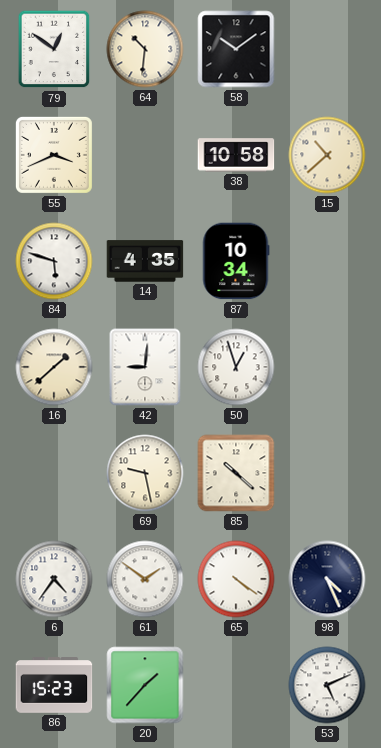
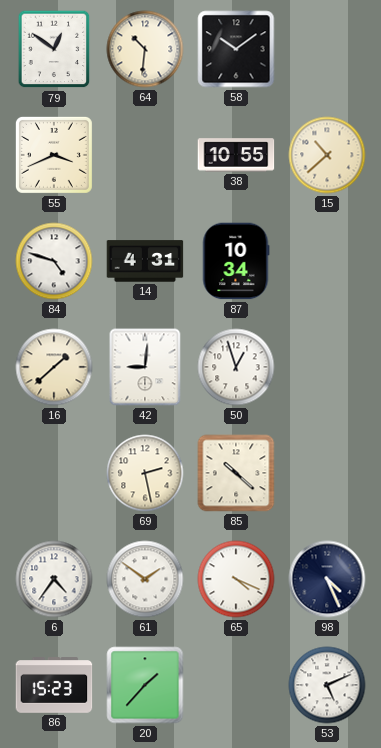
38: 10:58 -> 10:55 (236, 155)
84: 5:48 -> 4:48 (54, 261)
14: 4:35 -> 4:31 (145, 261)
69: 9:28 -> 2:28 (145, 473)
65: 4:21 -> 4:19 (236, 579)
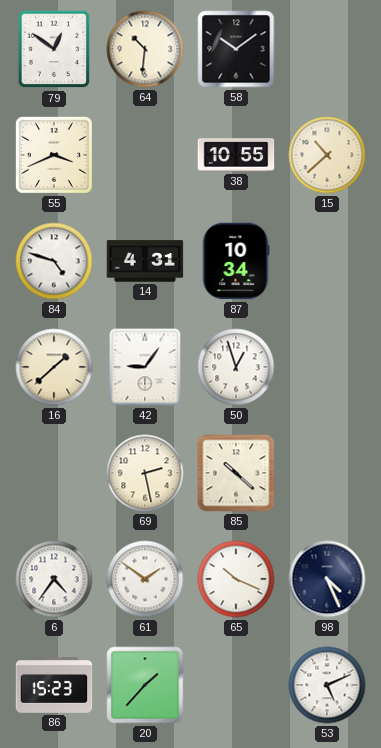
42: 9:01 -> 9:06 (145, 367)
65: 4:19 -> 10:19 (236, 579)
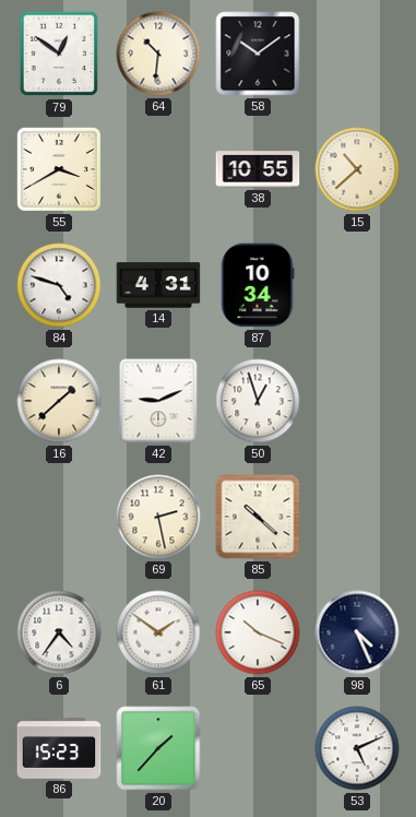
55: 3:41 -> 3:40 (59, 169)
42: 9:06 -> 9:11 (158, 401)
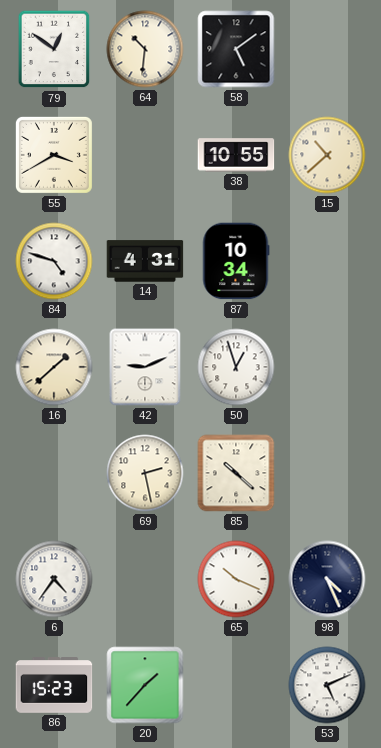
58: 10:09 -> 5:09 (236, 49)
61: 1:51 -> none (158, 632)
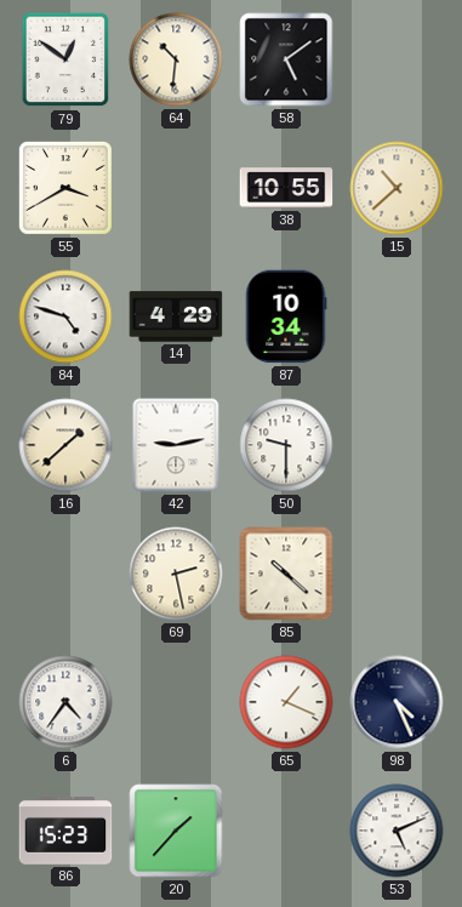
14: 4:31 -> 4:29 (176, 316)
42: 9:11 -> 9:13 (176, 445)
50: 12:57 -> 9:30 (286, 445)
65: 10:19 -> 1:19 (286, 702)
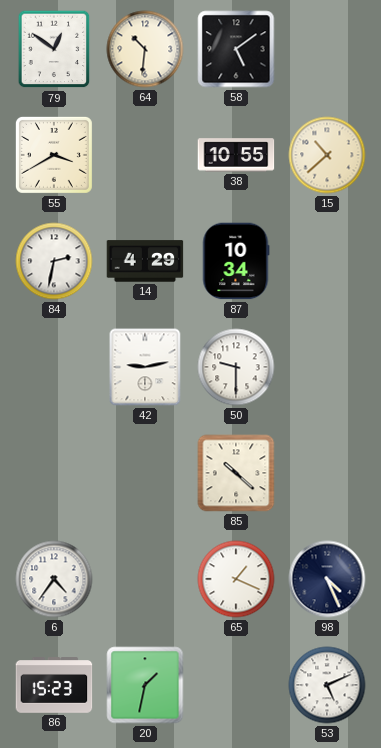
84: 4:48 -> 2:32 (54, 261)
16: 1:38 -> none (65, 445)
69: 2:28 -> none (176, 574)
20: 1:37 -> 1:32 (145, 685)
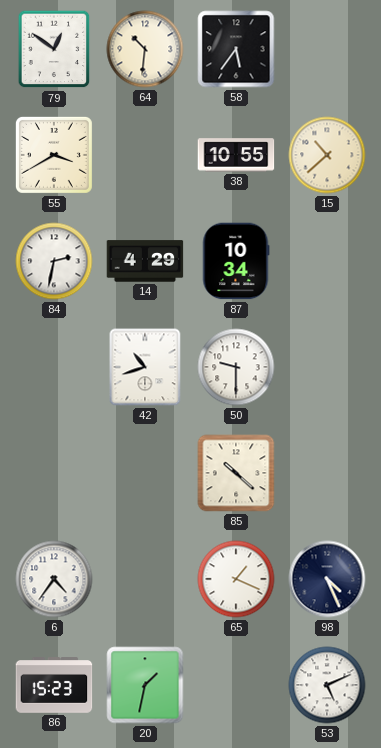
58: 5:09 -> 5:36 (236, 49)
42: 9:13 -> 10:42 (145, 367)
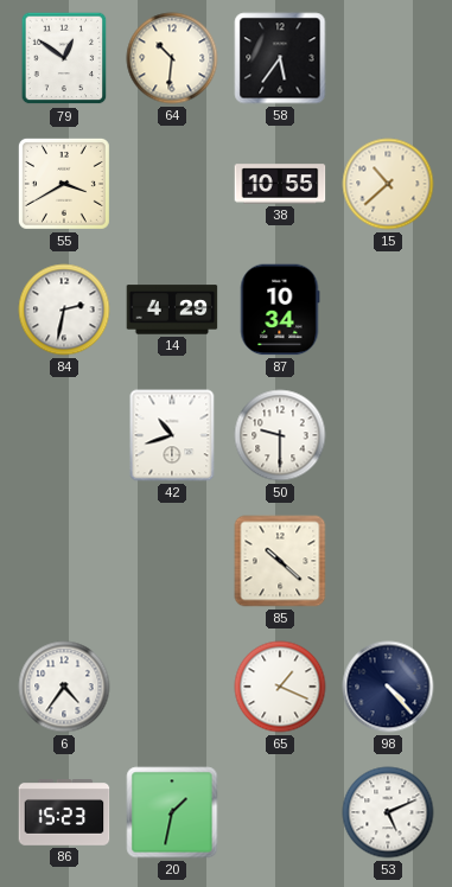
98: 4:26 -> 4:23 (388, 687)
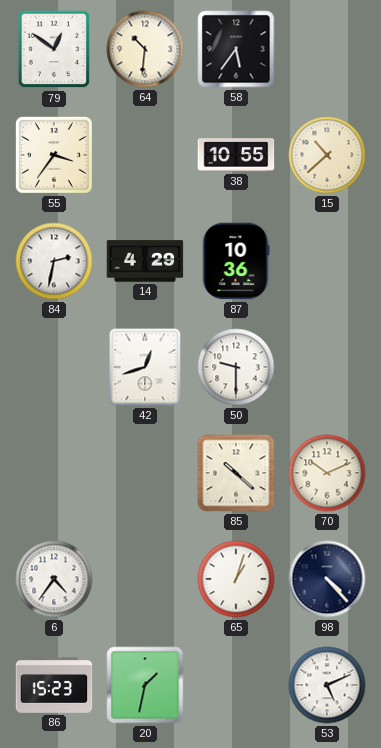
55: 3:40 -> 3:36 (54, 155)
87: 10:34 -> 10:36 (236, 261)
42: 10:42 -> 12:42 (145, 367)
70: none -> 10:11 (327, 473)
65: 1:19 -> 1:03 (236, 579)
